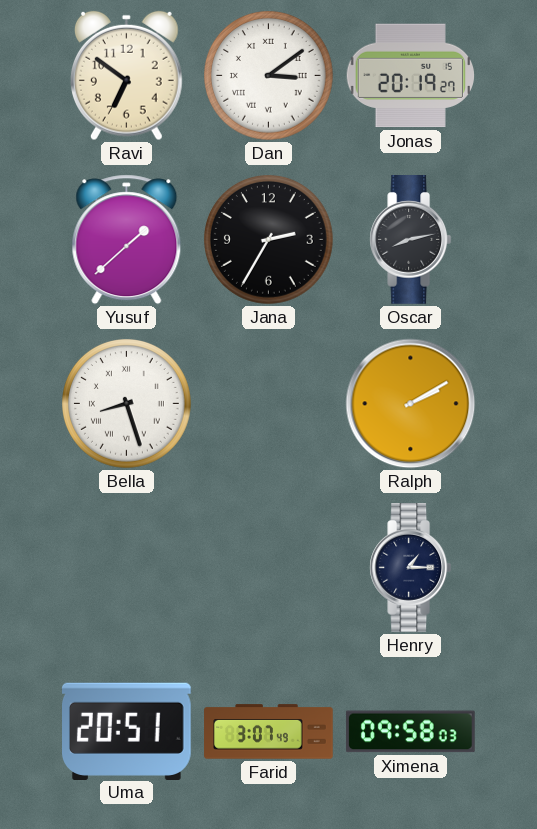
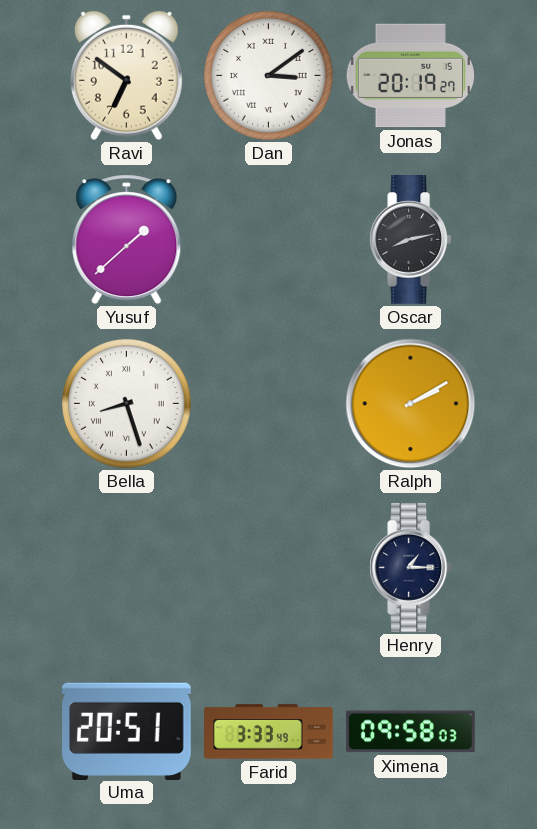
Jana: 2:35 -> none (269, 240)
Farid: 3:07 -> 3:33 (269, 732)
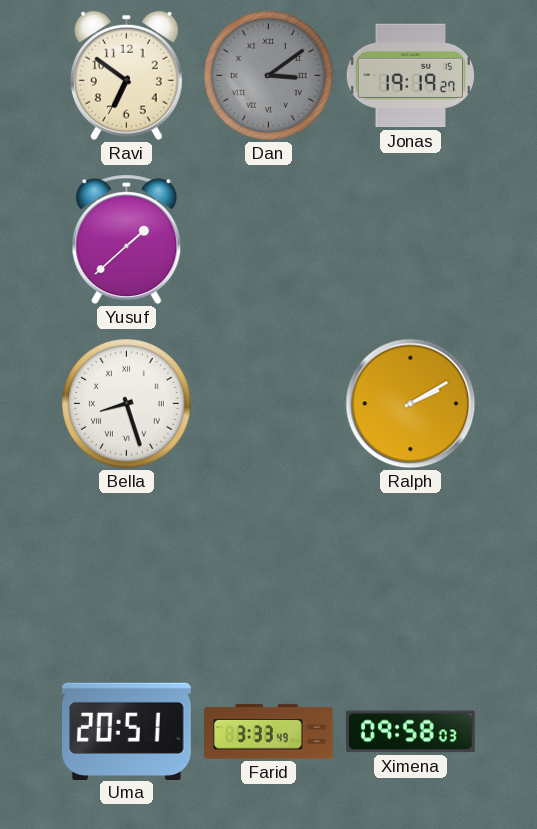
Dan dial: white -> grey (269, 76)
Jonas: 20:19 -> 19:19 (410, 76)
Oscar: 8:13 -> none (411, 240)
Henry: 1:15 -> none (411, 568)
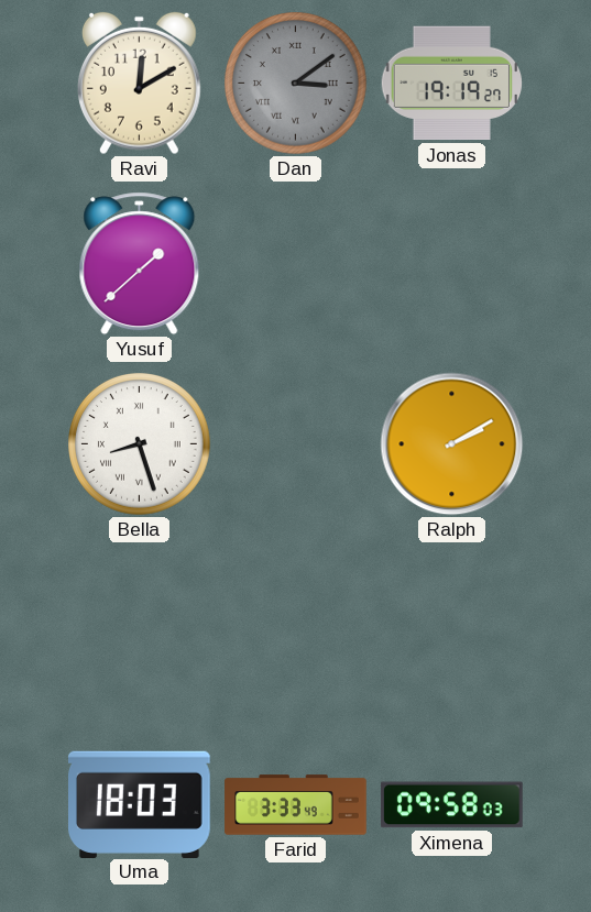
Ravi: 6:51 -> 12:10 (139, 84)
Uma: 20:51 -> 18:03 (140, 804)
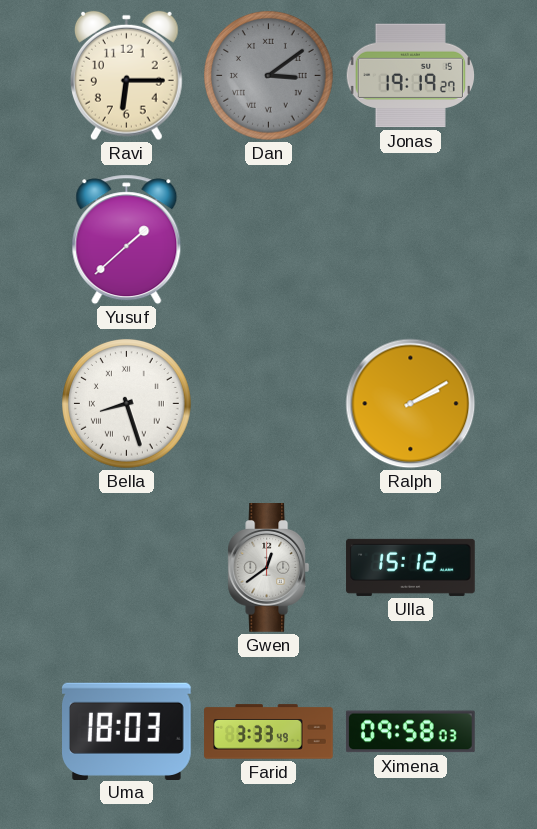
Ravi: 12:10 -> 6:15 (126, 76)
Gwen: none -> 12:39 (269, 568)
Ulla: none -> 15:12 (411, 567)
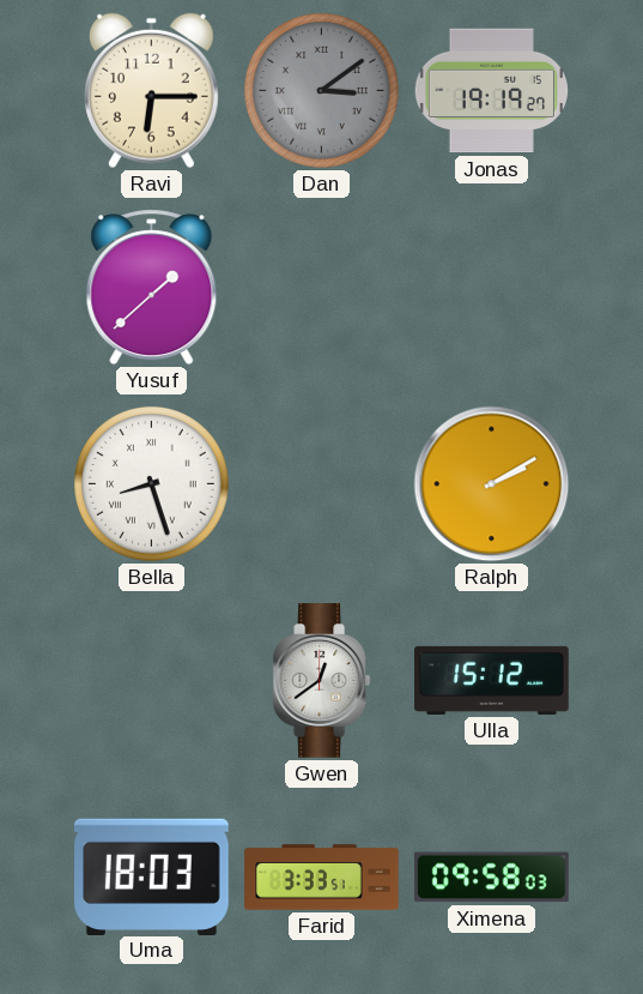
Farid: 3:33:49 -> 3:33:51 (322, 878)
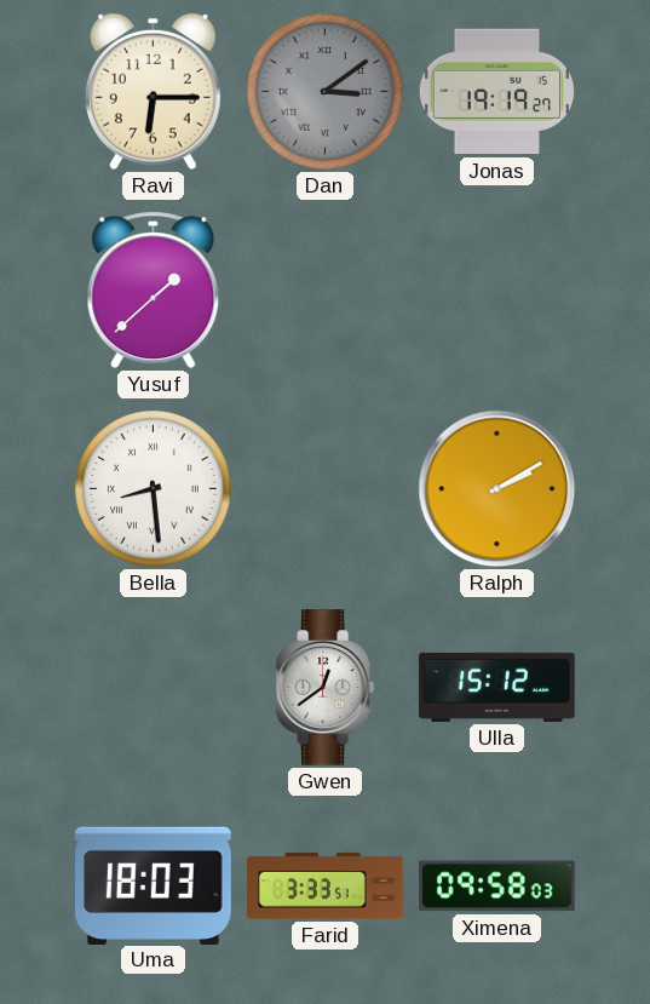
Bella: 8:27 -> 8:29 (154, 489)
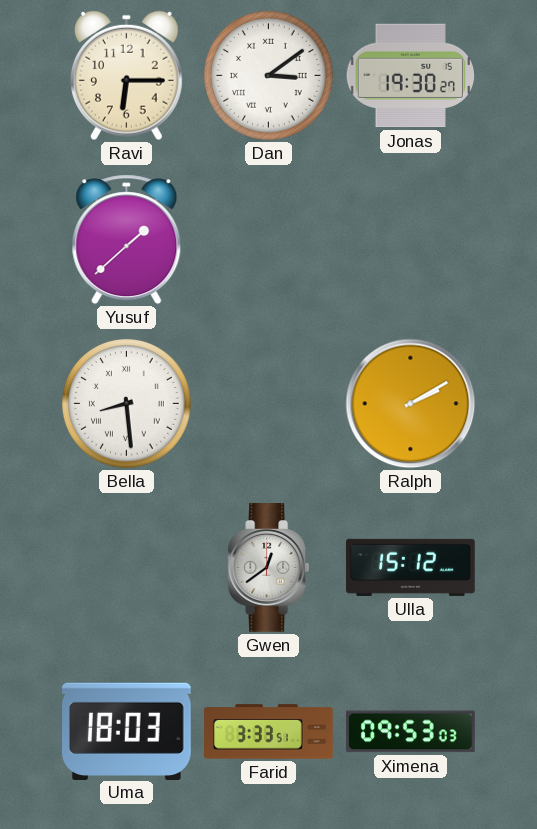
Dan dial: grey -> white (269, 76)
Jonas: 19:19 -> 19:30 (410, 76)
Ximena: 09:58 -> 09:53 (410, 732)
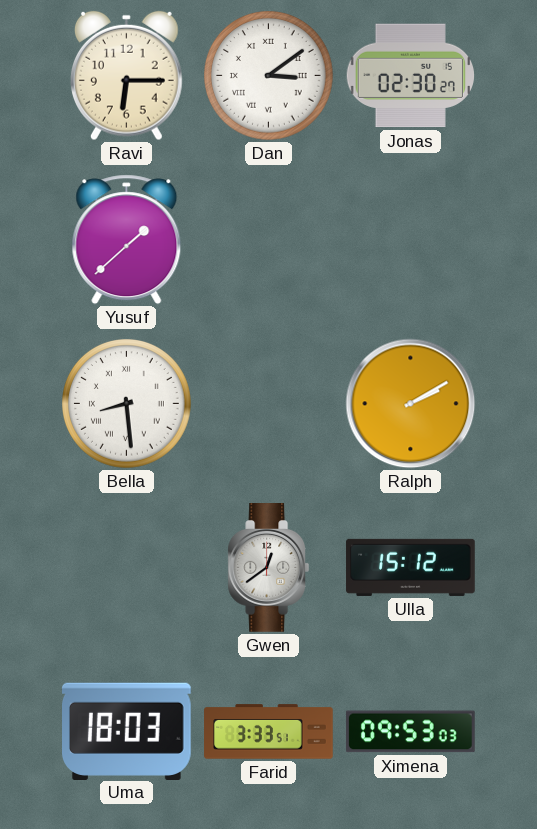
Jonas: 19:30 -> 02:30 (410, 76)
